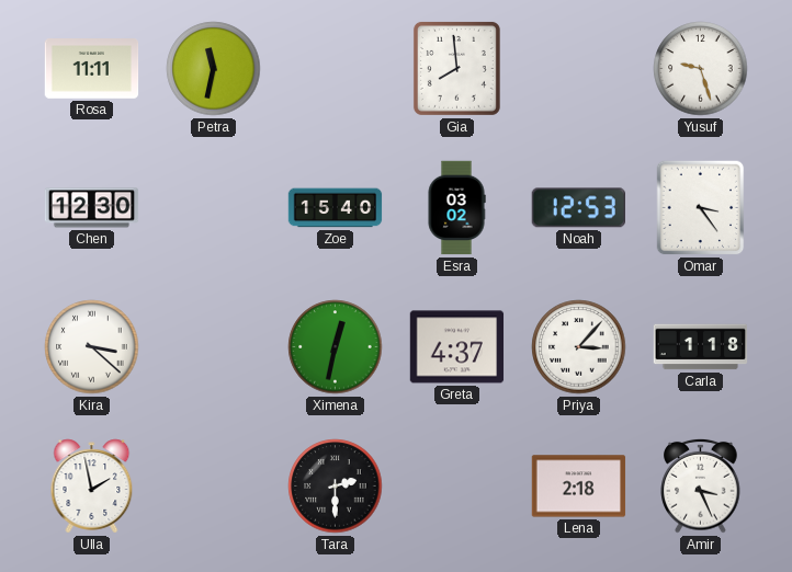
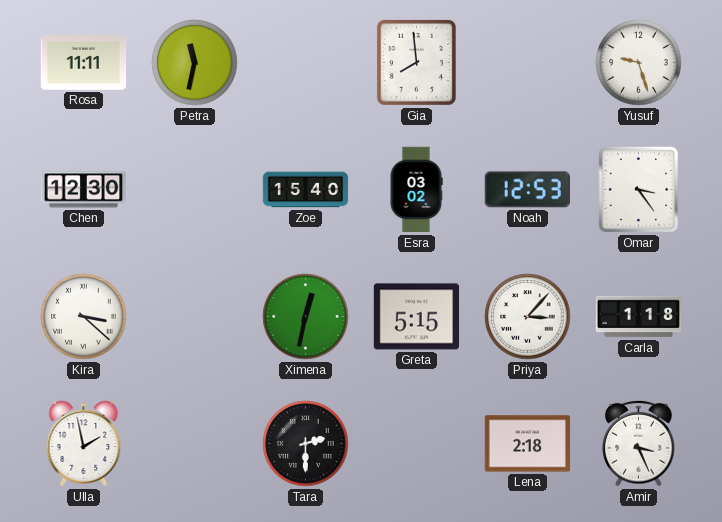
Greta: 4:37 -> 5:15 (417, 317)
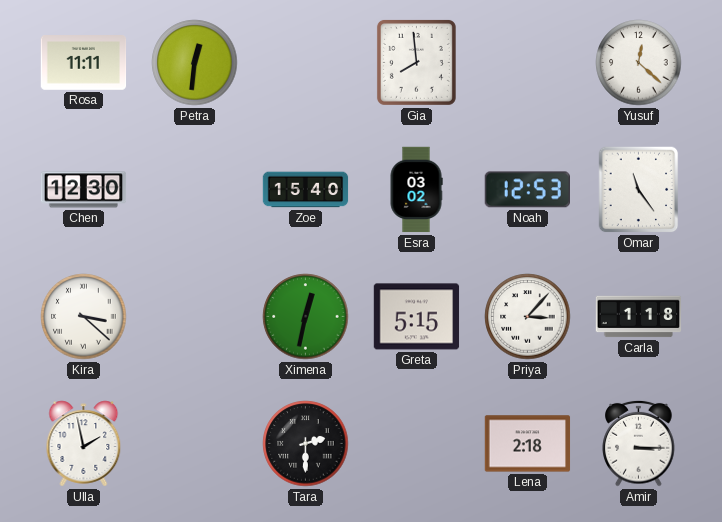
Petra: 11:32 -> 12:31 (195, 63)
Yusuf: 9:27 -> 12:22 (639, 63)
Omar: 3:24 -> 11:24 (639, 190)
Amir: 3:26 -> 3:15 (639, 443)
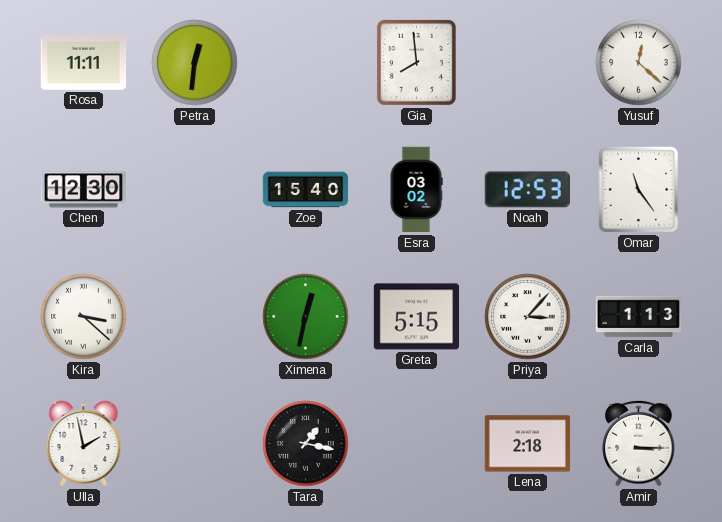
Carla: 1:18 -> 1:13 (639, 317)
Tara: 2:30 -> 1:17 (306, 444)
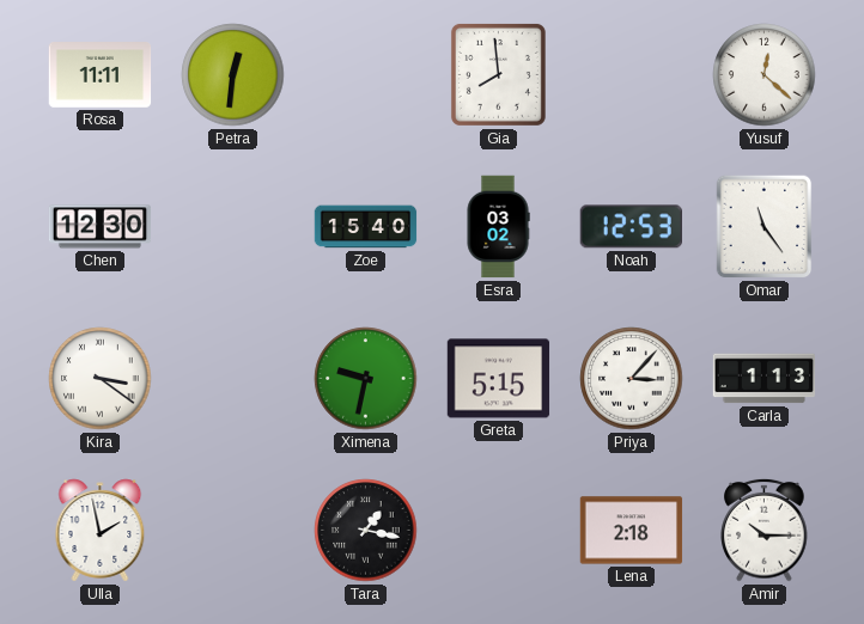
Kira: 3:22 -> 3:21 (101, 379)
Ximena: 12:32 -> 9:32 (366, 379)
Amir: 3:15 -> 10:15 (765, 530)
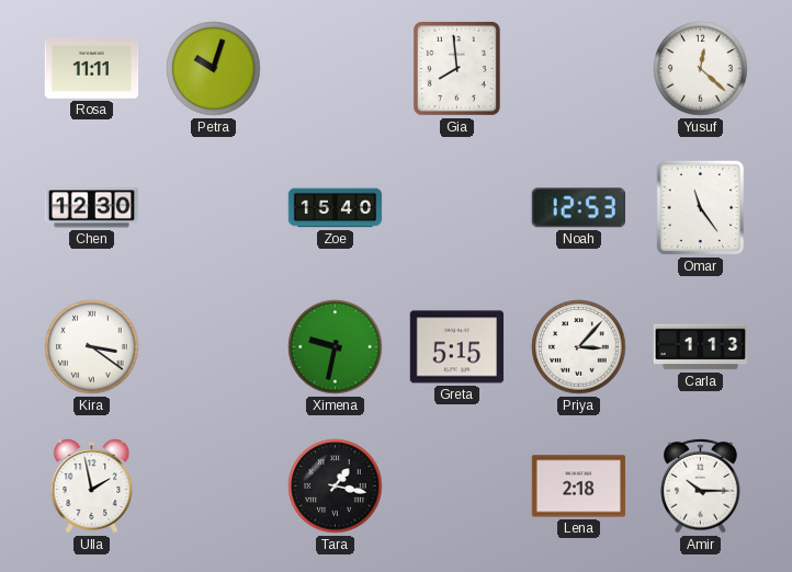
Petra: 12:31 -> 10:03 (214, 69)
Esra: 03:02 -> none (498, 227)
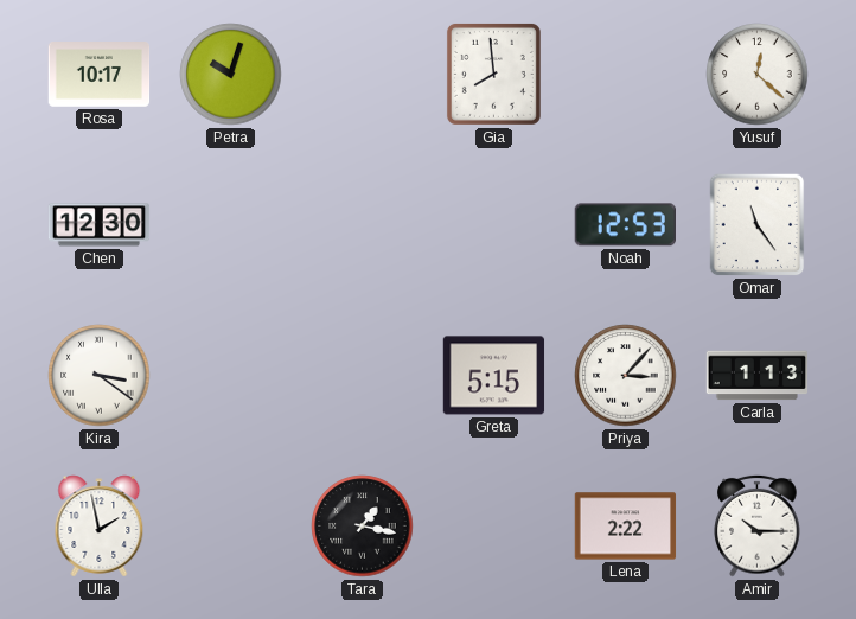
Rosa: 11:11 -> 10:17 (100, 75)
Zoe: 15:40 -> none (336, 208)
Ximena: 9:32 -> none (336, 347)
Lena: 2:18 -> 2:22 (626, 527)
